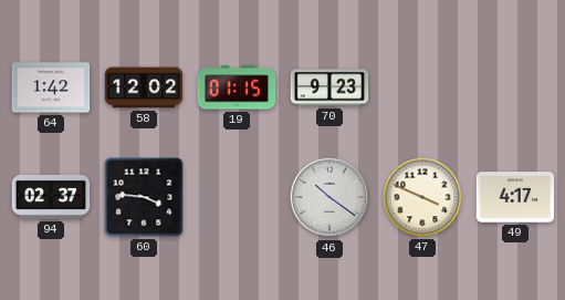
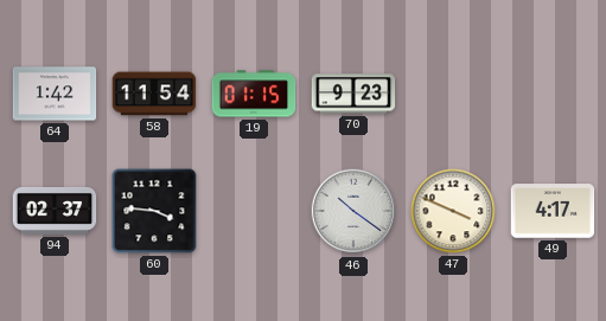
58: 12:02 -> 11:54 (154, 94)
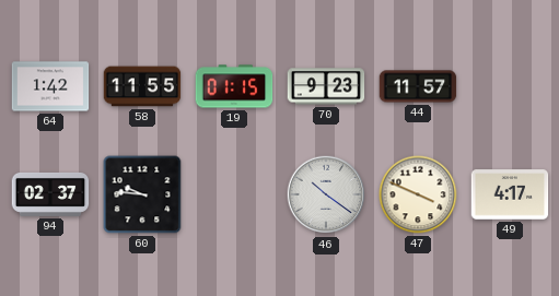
58: 11:54 -> 11:55 (142, 86)
44: none -> 11:57 (418, 86)
60: 3:46 -> 9:46 (142, 194)
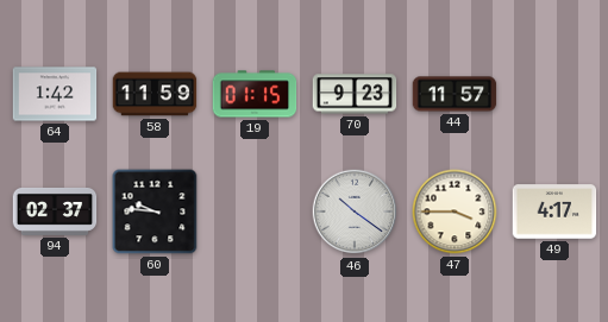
58: 11:55 -> 11:59 (155, 94)
47: 3:49 -> 3:45 (455, 211)
